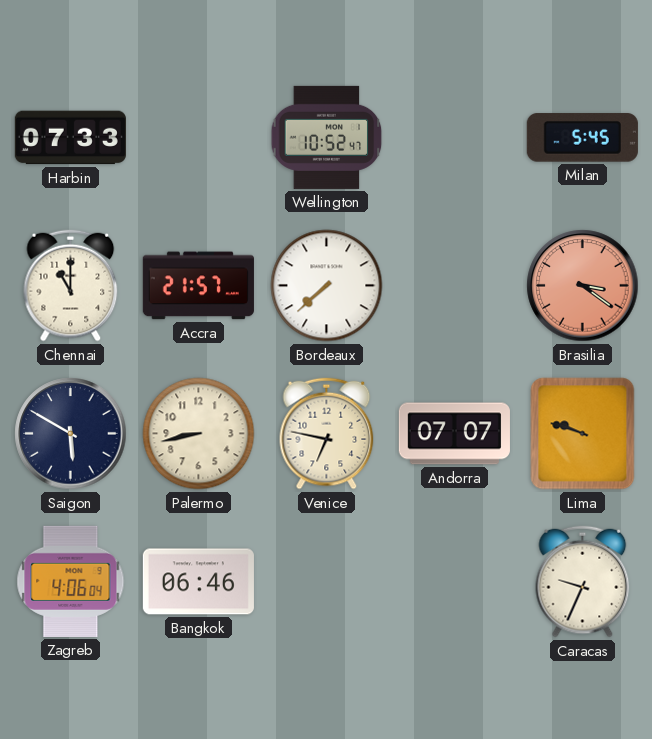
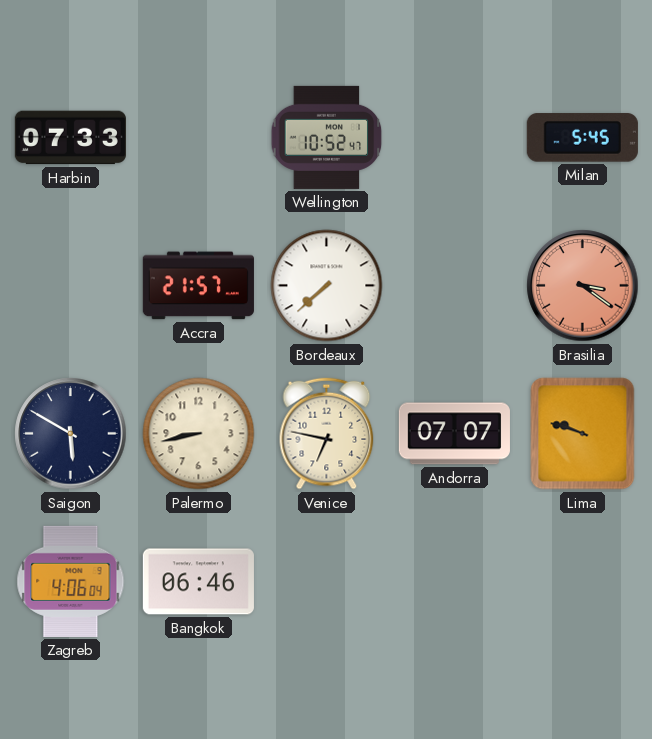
Chennai: 11:00 -> none (71, 286)
Caracas: 9:34 -> none (583, 582)
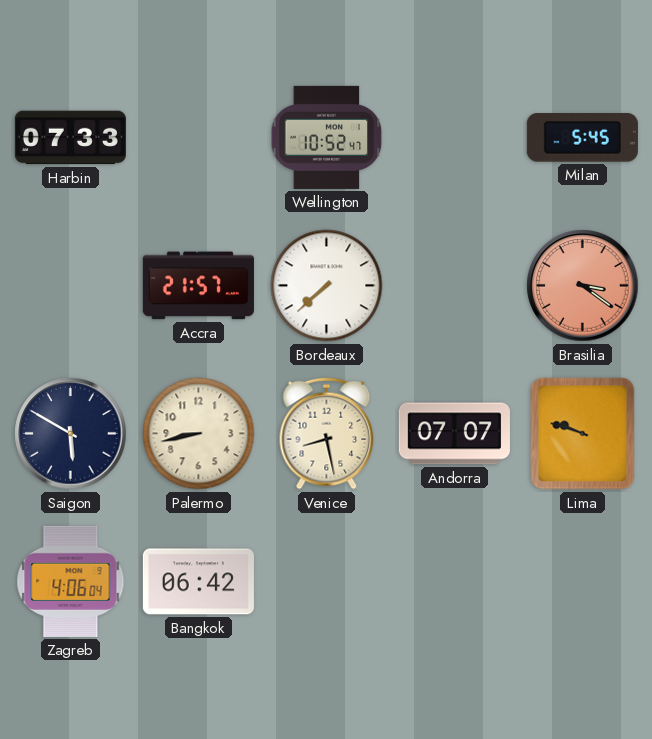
Venice: 6:47 -> 8:28 (327, 434)
Bangkok: 06:46 -> 06:42 (198, 582)
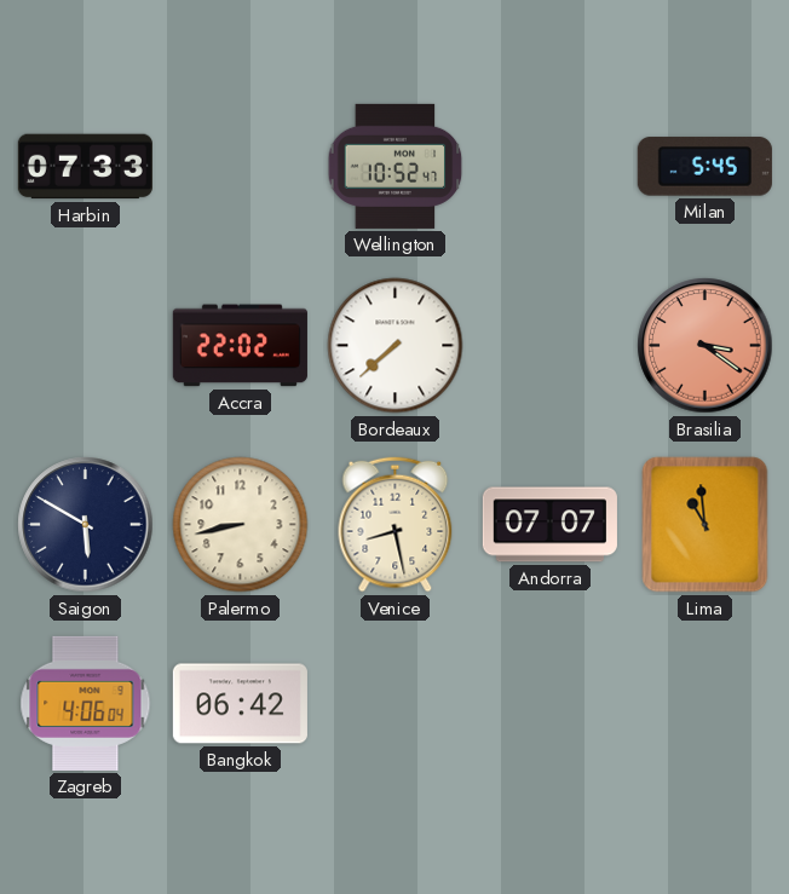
Accra: 21:57 -> 22:02 (240, 346)
Lima: 9:48 -> 10:59 (706, 525)
